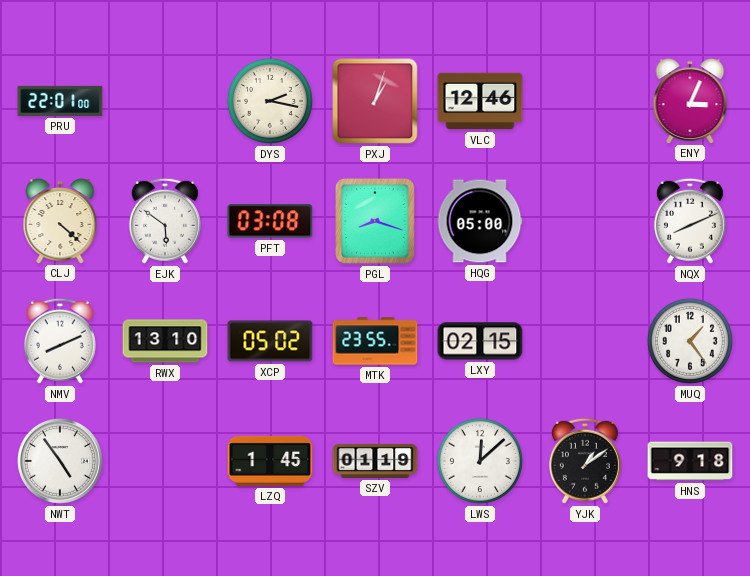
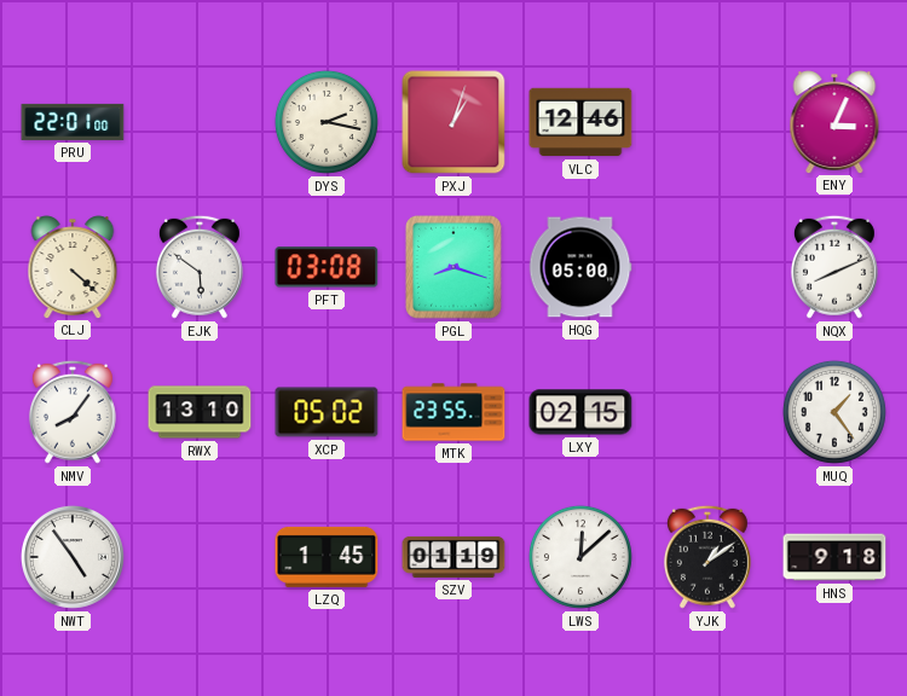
NMV: 8:11 -> 8:06 (73, 412)
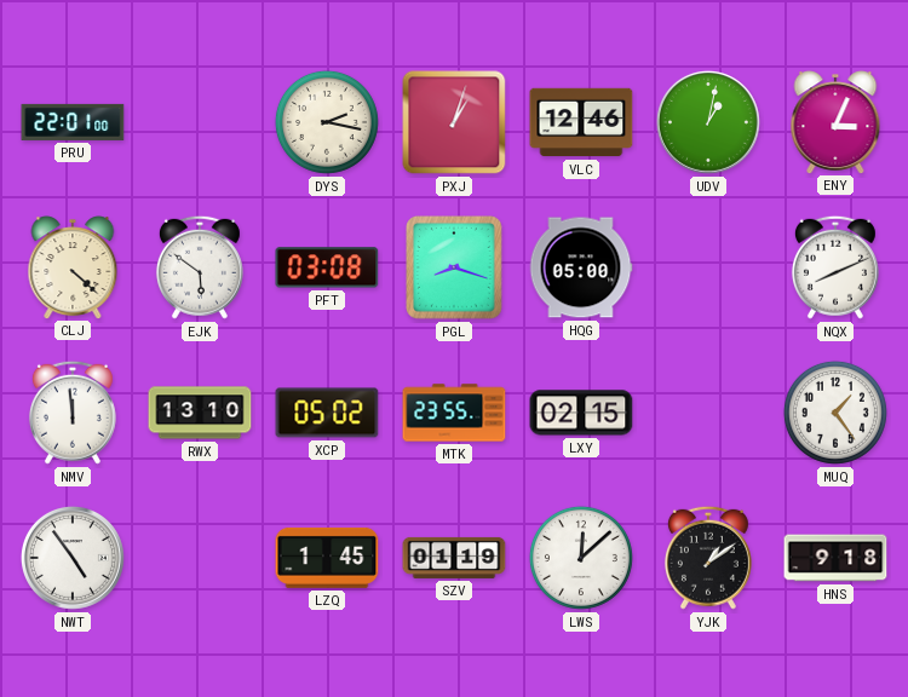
UDV: none -> 1:02 (708, 122)
NMV: 8:06 -> 11:59 (73, 413)
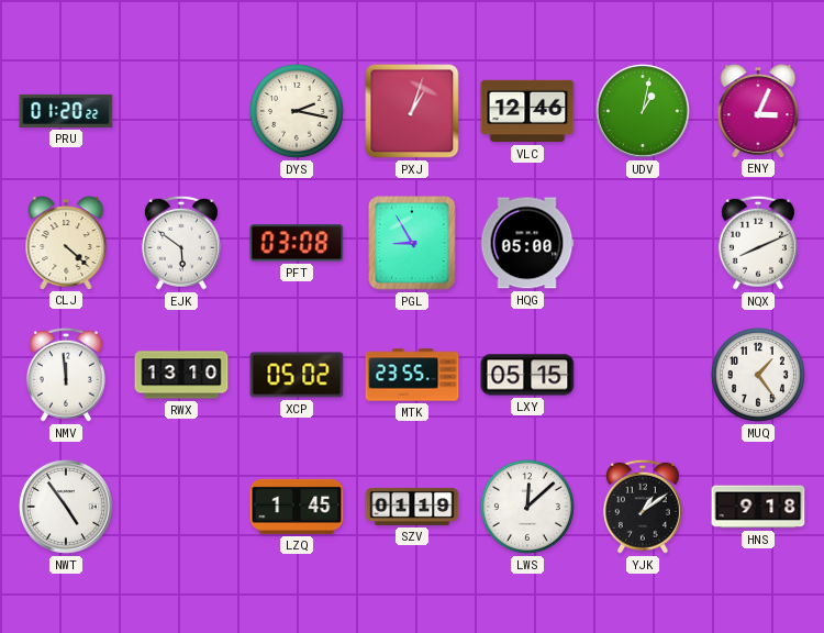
PRU: 22:01 -> 01:20 (66, 111)
PGL: 8:18 -> 8:55 (413, 244)
LXY: 02:15 -> 05:15 (527, 375)
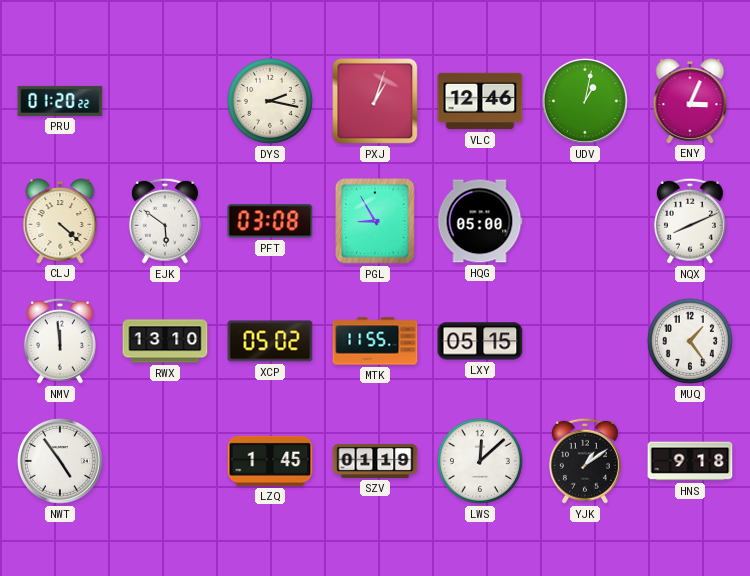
MTK: 23:55 -> 11:55 (375, 341)
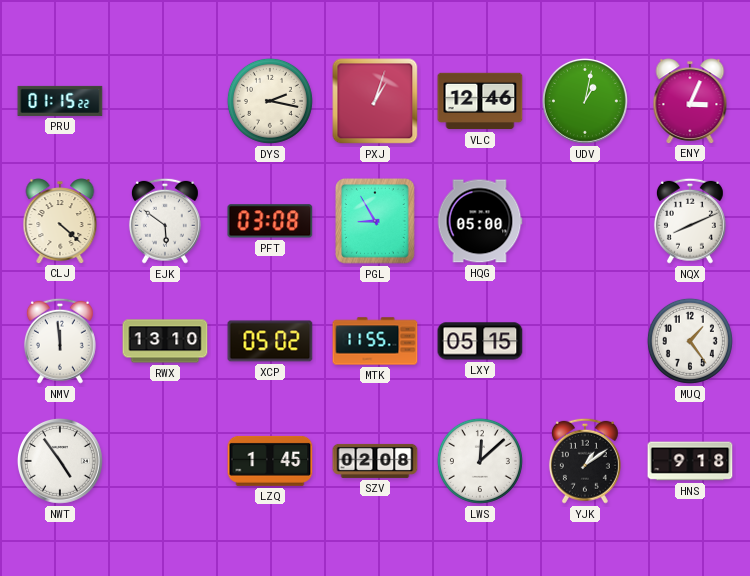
PRU: 01:20 -> 01:15 (60, 101)
SZV: 01:19 -> 02:08 (375, 461)
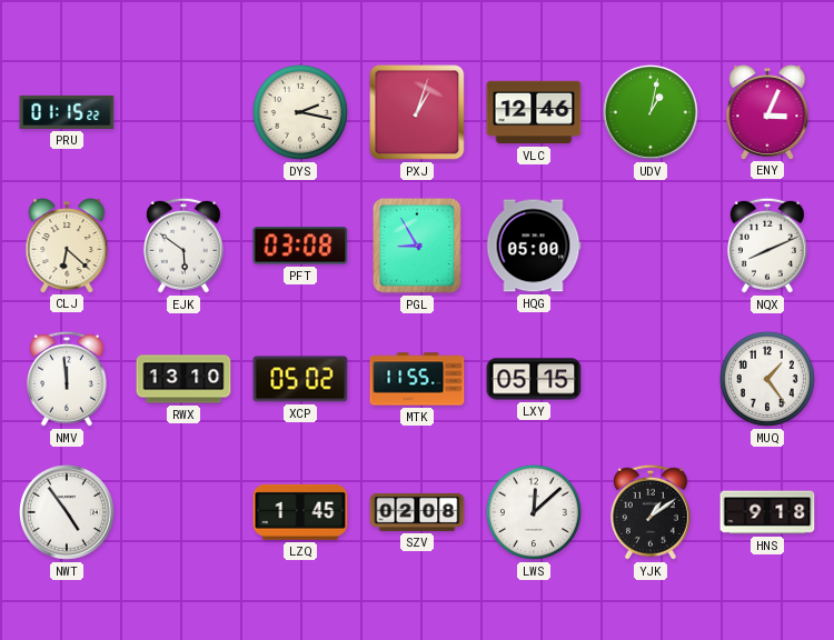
CLJ: 4:22 -> 6:22 (67, 246)
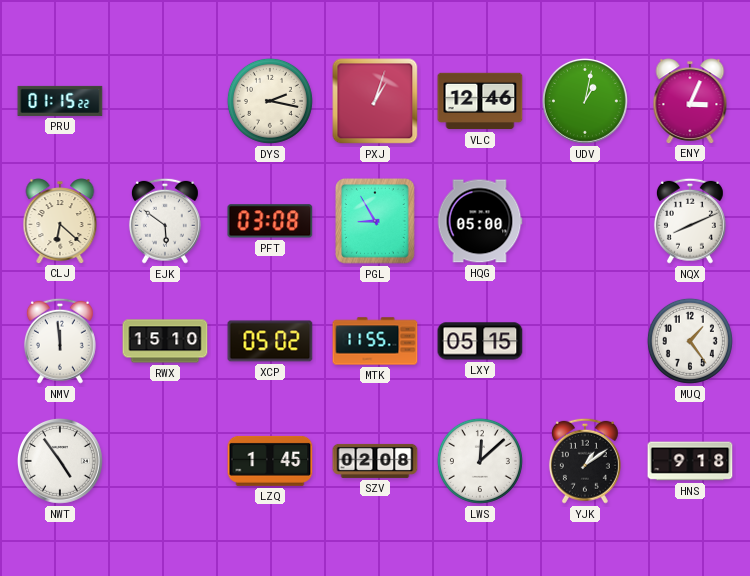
RWX: 13:10 -> 15:10 (165, 341)
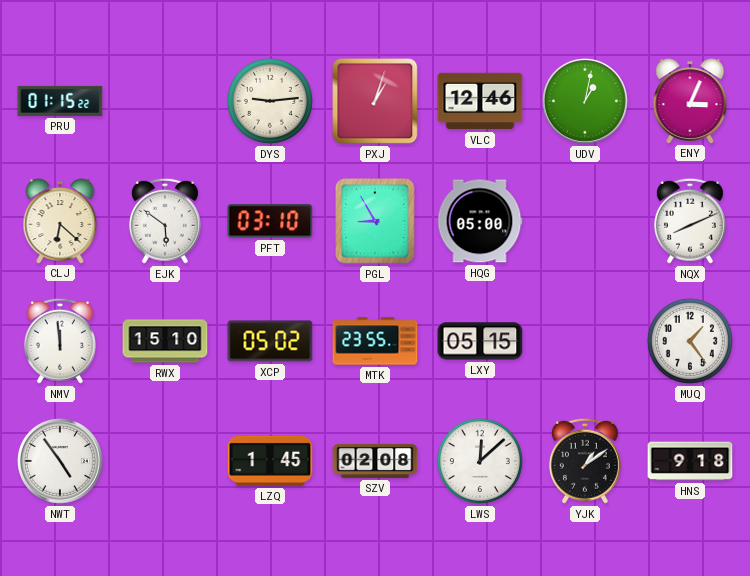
DYS: 2:17 -> 9:14 (270, 101)
PFT: 03:08 -> 03:10 (270, 221)
MTK: 11:55 -> 23:55 (375, 341)
